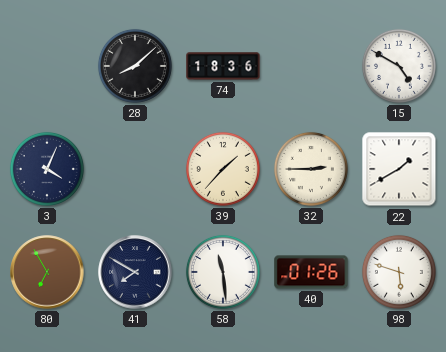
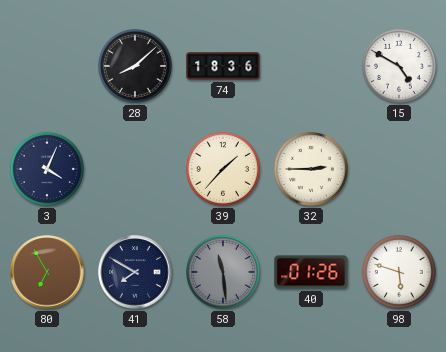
22: 1:40 -> none (399, 169)
58 dial: white -> grey (223, 272)
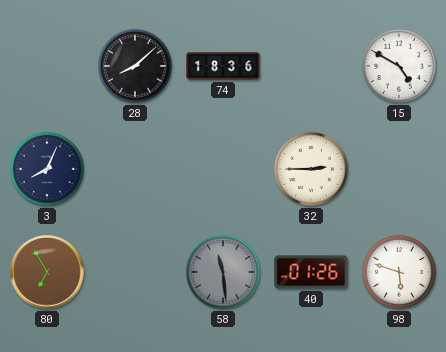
3: 4:04 -> 8:04 (47, 169)
39: 1:37 -> none (223, 169)
41: 7:50 -> none (135, 272)
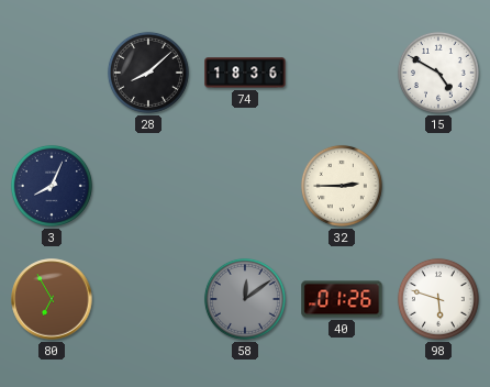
58: 11:29 -> 12:09 (245, 299)
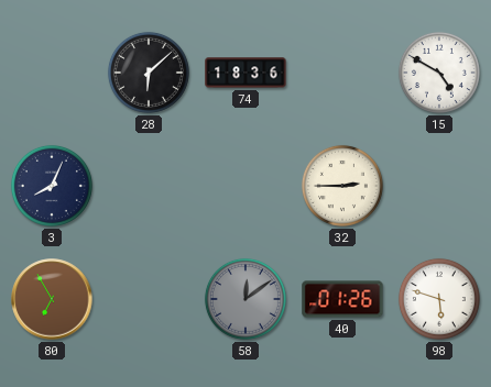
28: 8:08 -> 6:08 (149, 73)
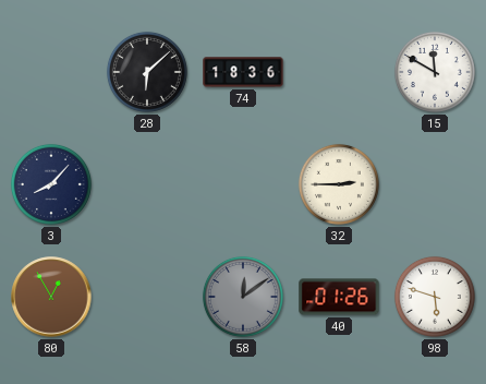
15: 4:50 -> 11:50 (435, 72)
3: 8:04 -> 8:07 (51, 184)
80: 6:55 -> 12:55 (51, 297)
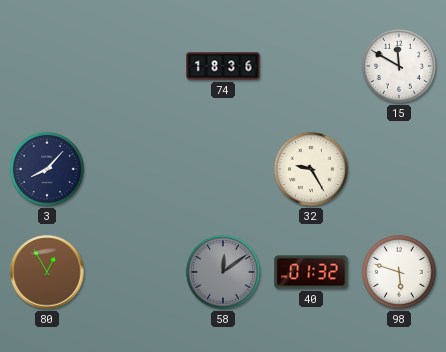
28: 6:08 -> none (147, 72)
32: 2:45 -> 9:25 (311, 169)
40: 01:26 -> 01:32 (311, 272)
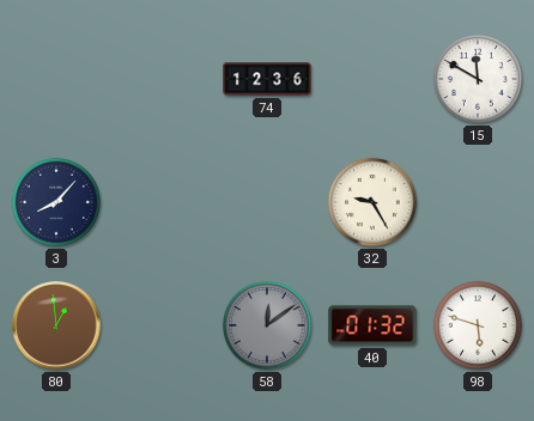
74: 18:36 -> 12:36 (267, 79)
80: 12:55 -> 12:59 (56, 325)
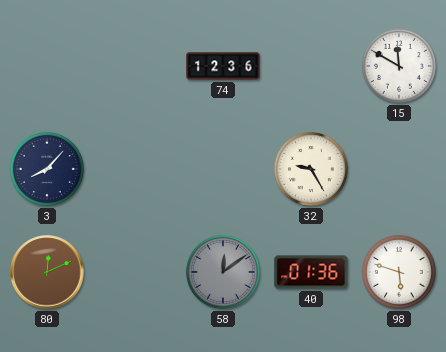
80: 12:59 -> 12:11 (47, 272)
40: 01:32 -> 01:36 (311, 272)
